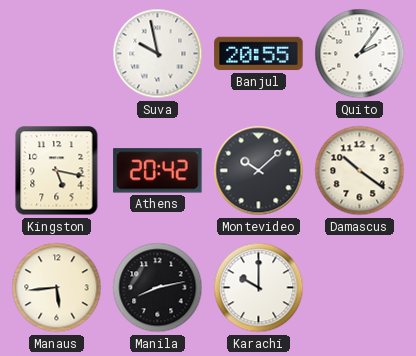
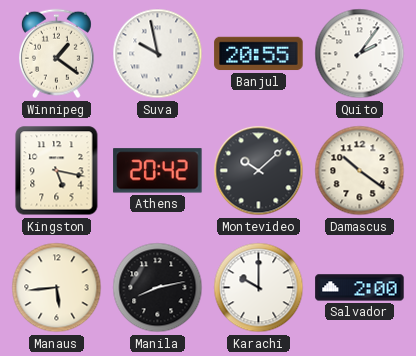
Winnipeg: none -> 1:21 (56, 54)
Salvador: none -> 2:00 (360, 288)
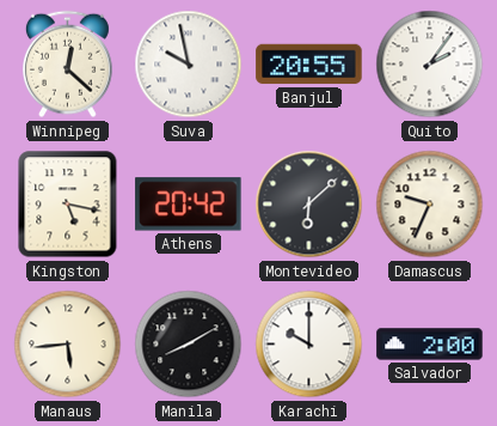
Winnipeg: 1:21 -> 12:22 (67, 65)
Montevideo: 10:08 -> 6:08 (309, 205)
Damascus: 10:21 -> 9:34 (430, 205)
Manila: 8:13 -> 8:10 (189, 345)
